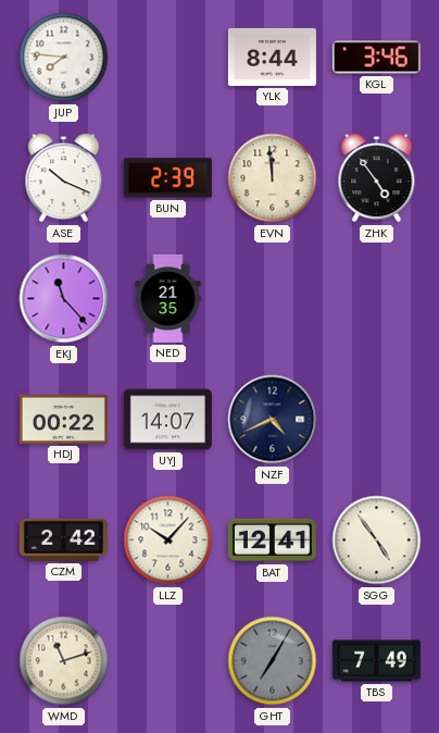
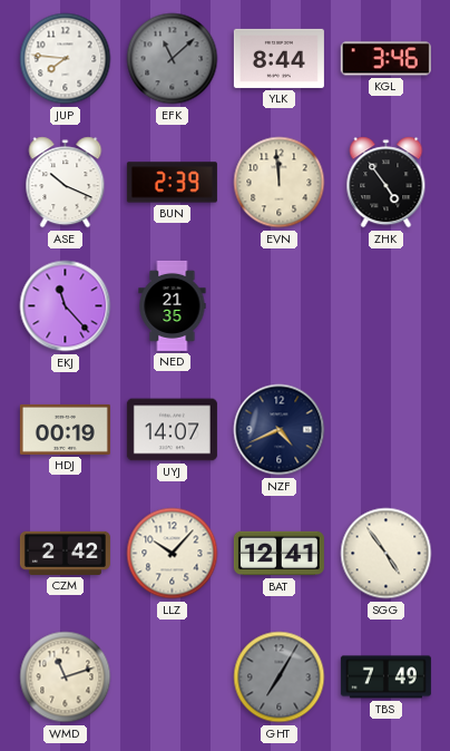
EFK: none -> 11:08 (173, 59)
HDJ: 00:22 -> 00:19 (65, 429)
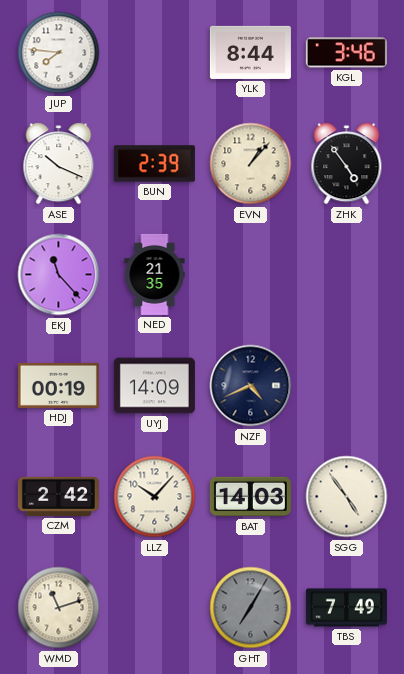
EFK: 11:08 -> none (173, 59)
EVN: 11:59 -> 1:07 (251, 164)
UYJ: 14:07 -> 14:09 (154, 386)
BAT: 12:41 -> 14:03 (250, 497)
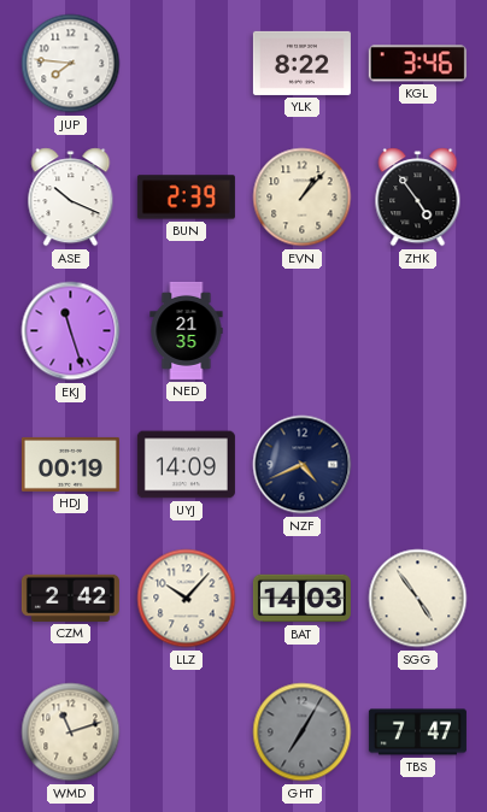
YLK: 8:44 -> 8:22 (301, 63)
EKJ: 11:23 -> 11:27 (71, 331)
TBS: 7:49 -> 7:47 (417, 732)
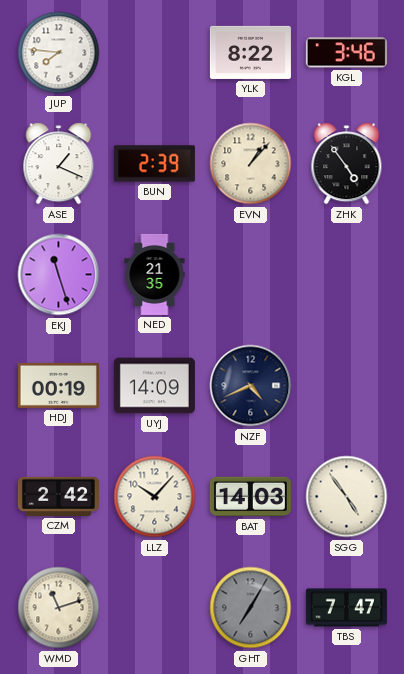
ASE: 10:19 -> 1:19 (59, 164)
